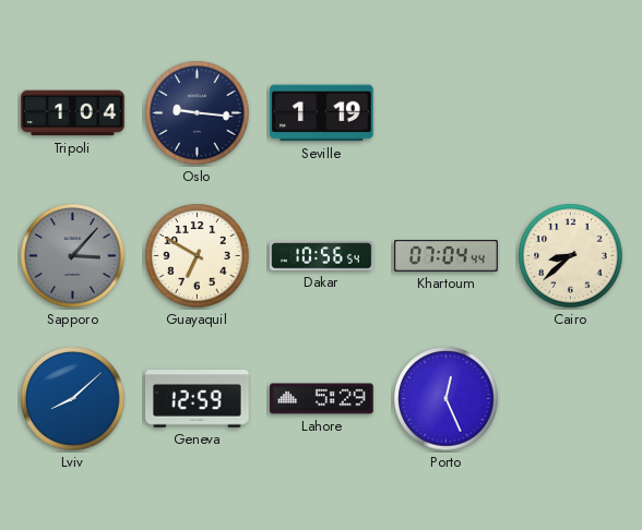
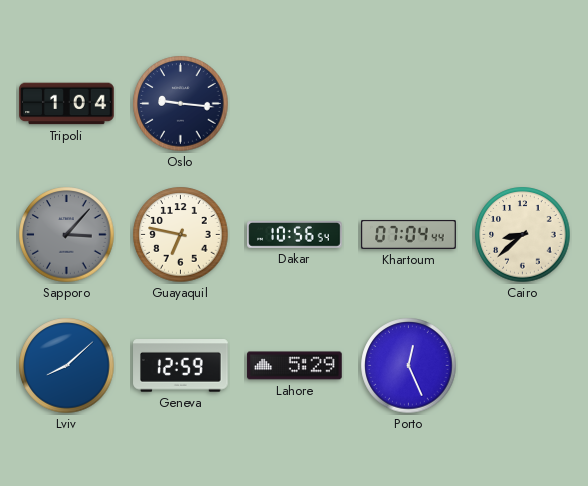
Seville: 1:19 -> none (322, 113)
Guayaquil: 6:50 -> 6:47 (181, 235)
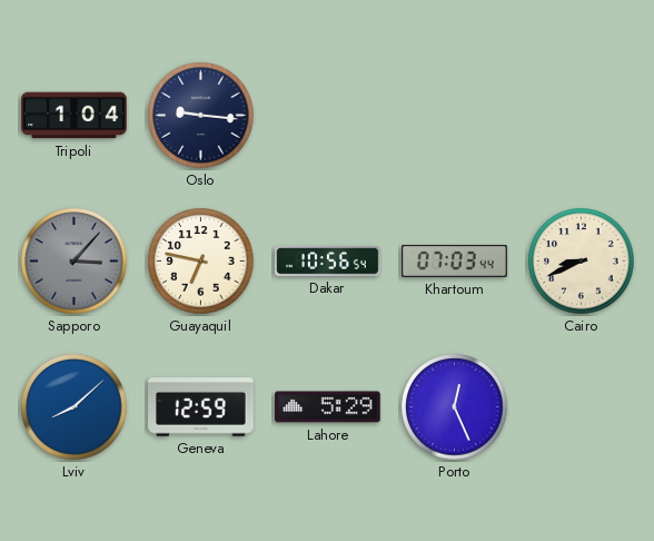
Khartoum: 07:04 -> 07:03 (455, 260)
Cairo: 8:38 -> 8:41 (582, 262)
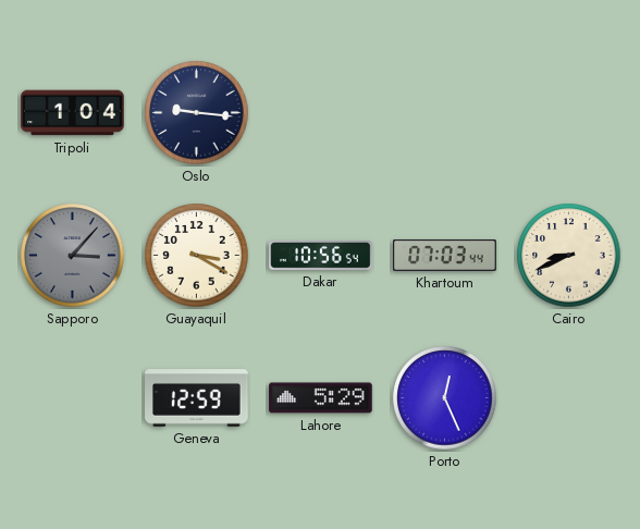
Guayaquil: 6:47 -> 3:20 (197, 256)
Lviv: 8:08 -> none (75, 407)
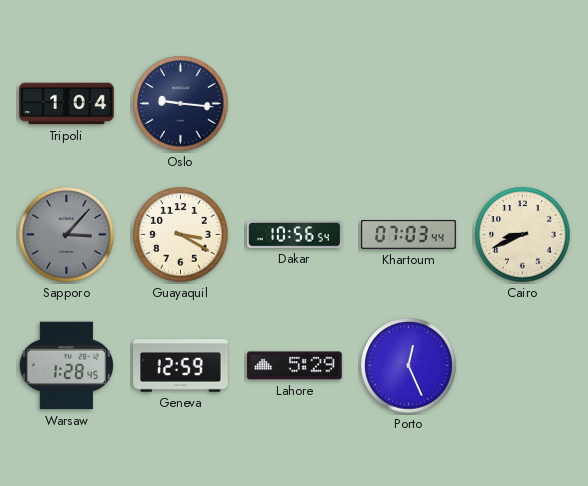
Warsaw: none -> 1:28 (66, 366)
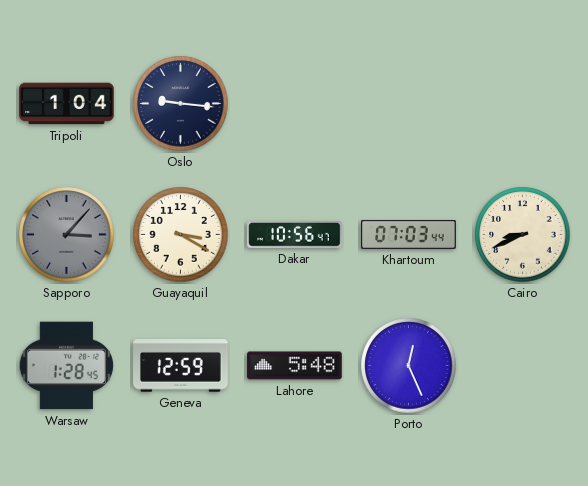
Dakar: 10:56:54 -> 10:56:47 (295, 235)
Lahore: 5:29 -> 5:48 (295, 366)
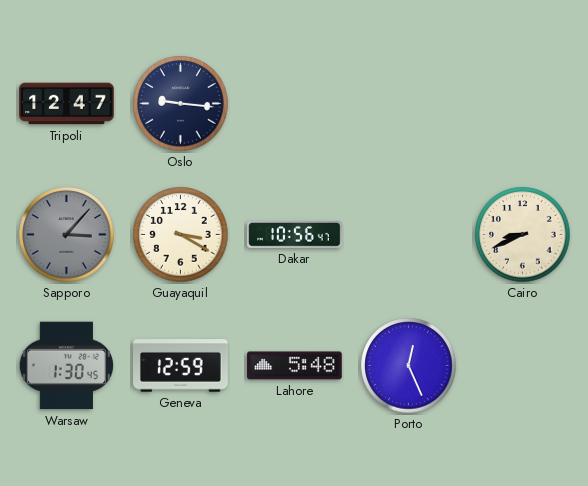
Tripoli: 1:04 -> 12:47 (67, 104)
Khartoum: 07:03 -> none (409, 234)
Warsaw: 1:28 -> 1:30 (66, 366)
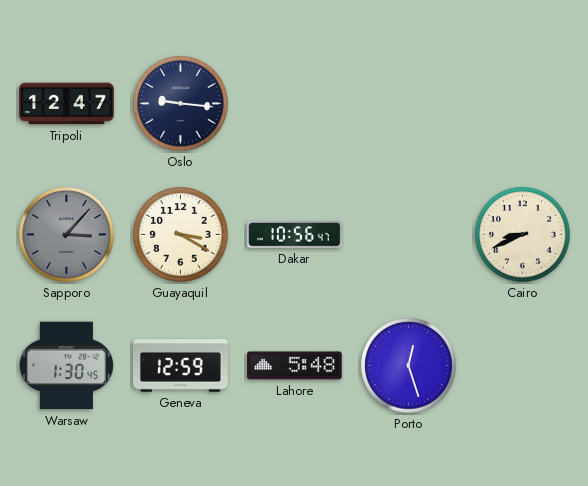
Porto: 12:26 -> 12:27 (409, 366)
